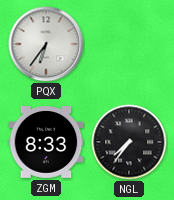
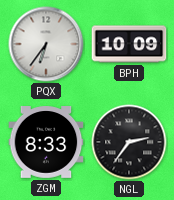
BPH: none -> 10:09 (129, 44)
NGL: 7:36 -> 2:36 (129, 142)
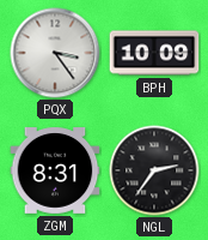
PQX: 6:36 -> 3:24 (55, 53)
ZGM: 8:33 -> 8:31 (55, 172)
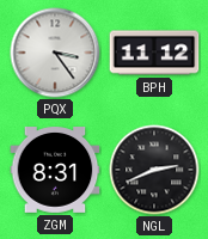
BPH: 10:09 -> 11:12 (154, 53)
NGL: 2:36 -> 2:41 (154, 170)
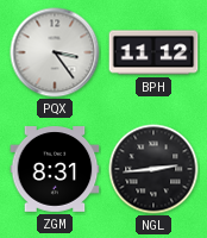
NGL: 2:41 -> 2:44 (153, 169)
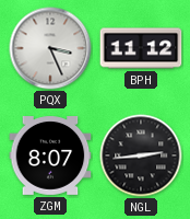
PQX: 3:24 -> 3:26 (50, 48)
ZGM: 8:31 -> 8:07 (50, 157)
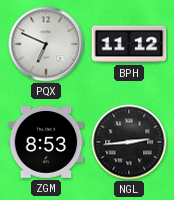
PQX: 3:26 -> 6:49 (46, 44)
ZGM: 8:07 -> 8:53 (46, 143)
